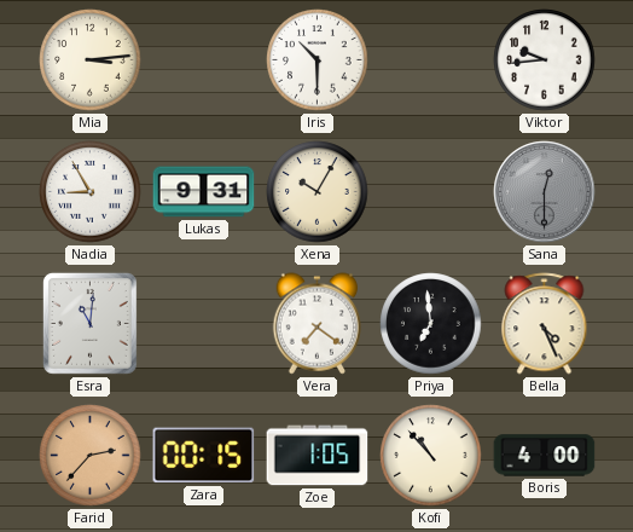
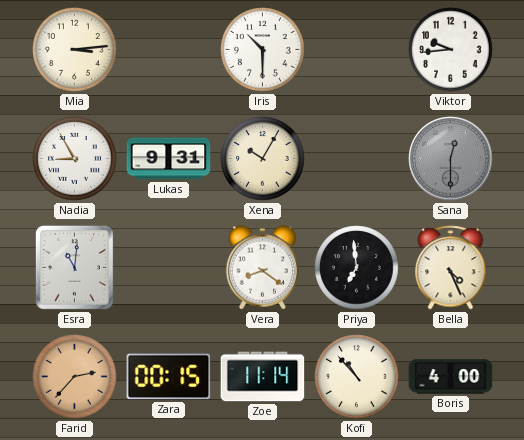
Vera: 7:21 -> 8:21 (262, 268)
Zoe: 1:05 -> 11:14 (263, 377)
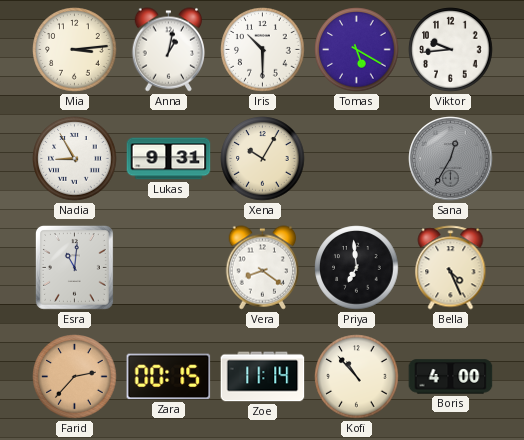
Anna: none -> 1:02 (168, 50)
Tomas: none -> 5:20 (357, 50)
Sana: 12:30 -> 12:35 (451, 159)
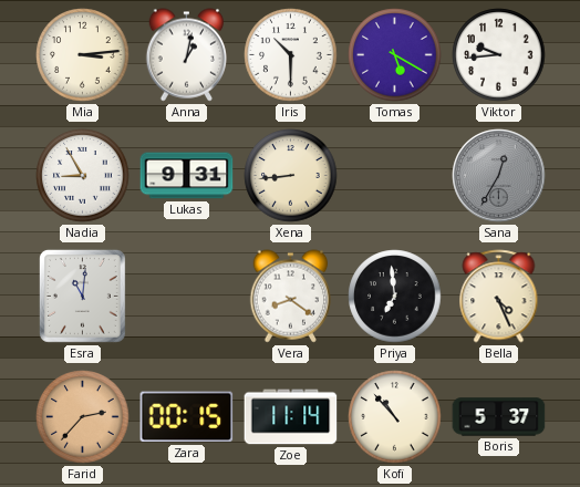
Xena: 10:05 -> 8:44 (291, 176)
Boris: 4:00 -> 5:37 (499, 417)
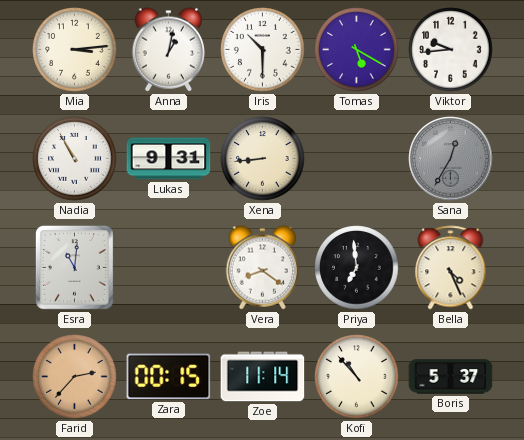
Nadia: 8:55 -> 10:55 (75, 159)
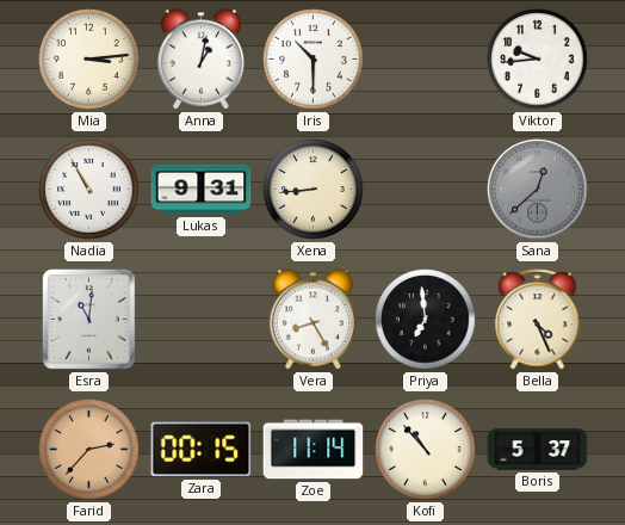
Tomas: 5:20 -> none (357, 50)
Sana: 12:35 -> 12:38 (538, 190)
Vera: 8:21 -> 8:25 (312, 320)
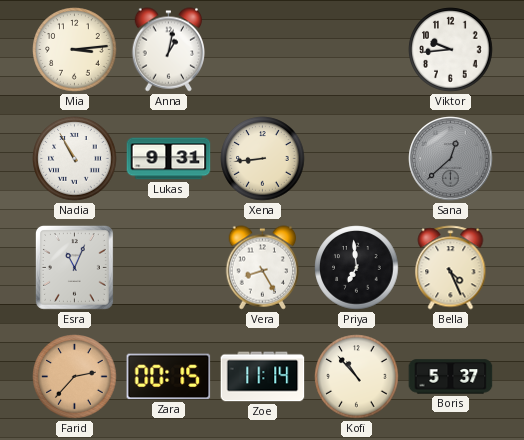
Iris: 10:30 -> none (314, 60)
Esra: 11:01 -> 11:04 (74, 268)
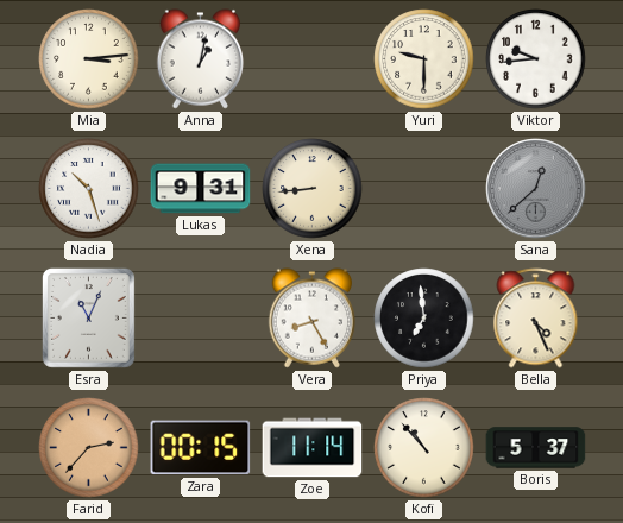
Yuri: none -> 9:30 (424, 59)
Nadia: 10:55 -> 10:27 (89, 189)
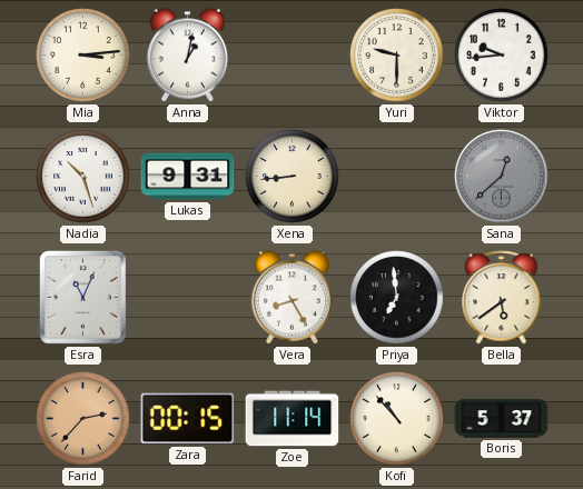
Bella: 4:26 -> 5:39 (502, 298)
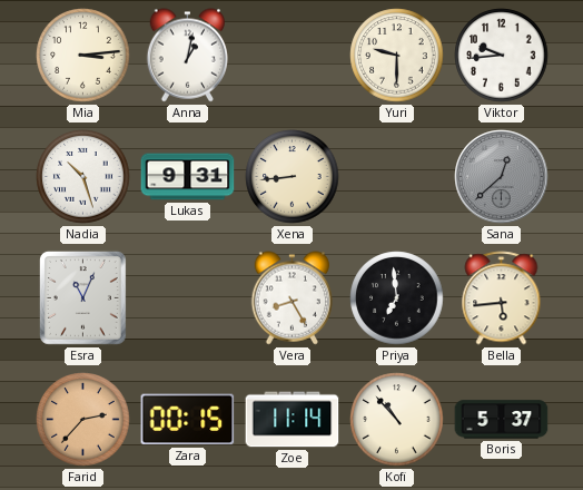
Bella: 5:39 -> 5:44 (502, 298)
